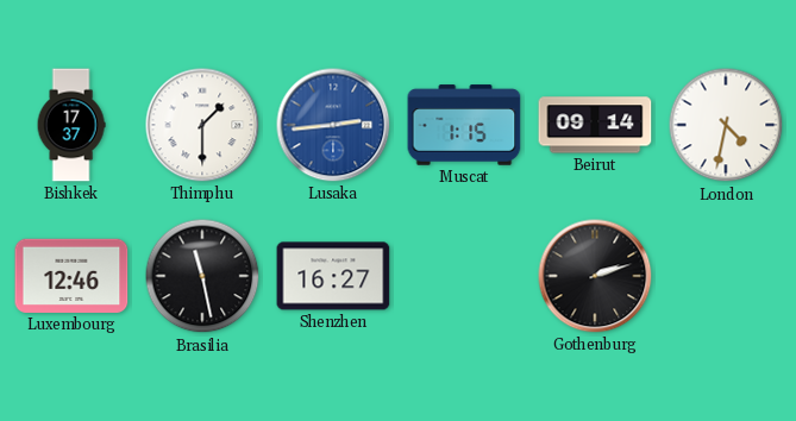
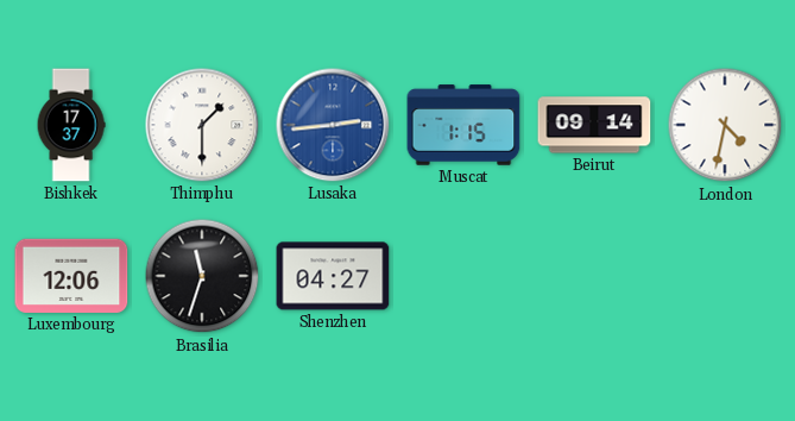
Luxembourg: 12:46 -> 12:06 (71, 276)
Brasilia: 11:28 -> 11:33 (202, 276)
Shenzhen: 16:27 -> 04:27 (333, 276)
Gothenburg: 2:12 -> none (595, 276)
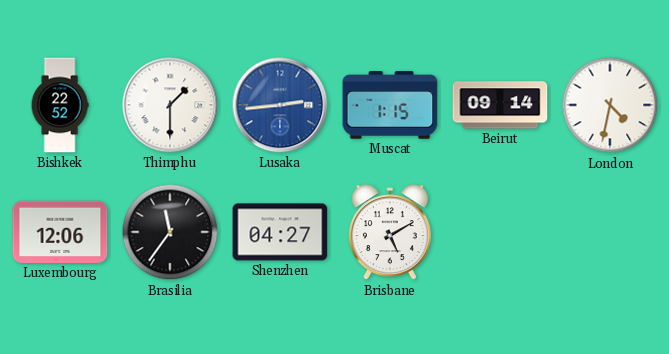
Bishkek: 17:37 -> 22:52 (60, 105)
Brasilia: 11:33 -> 11:36 (170, 232)
Brisbane: none -> 5:10 (390, 233)
